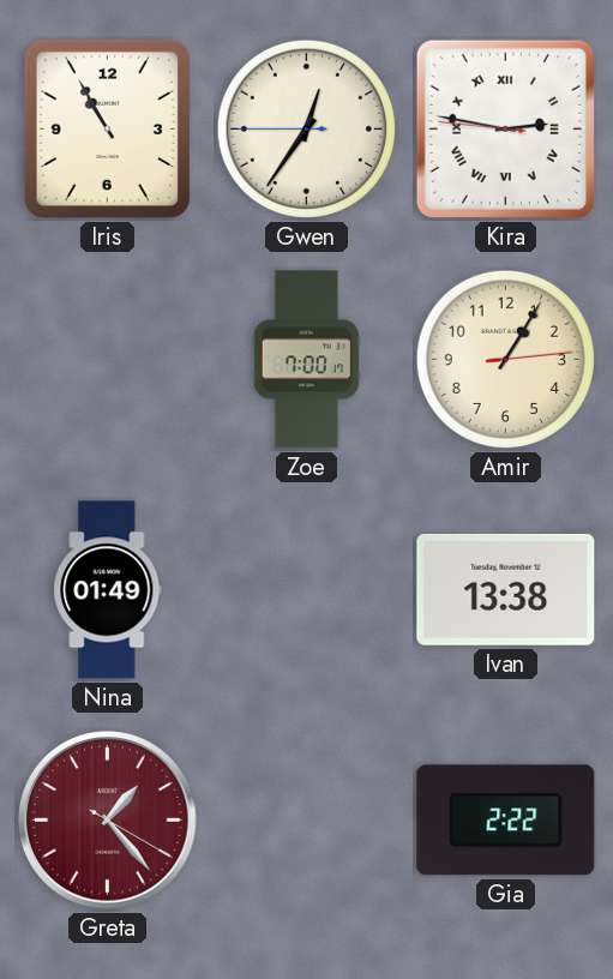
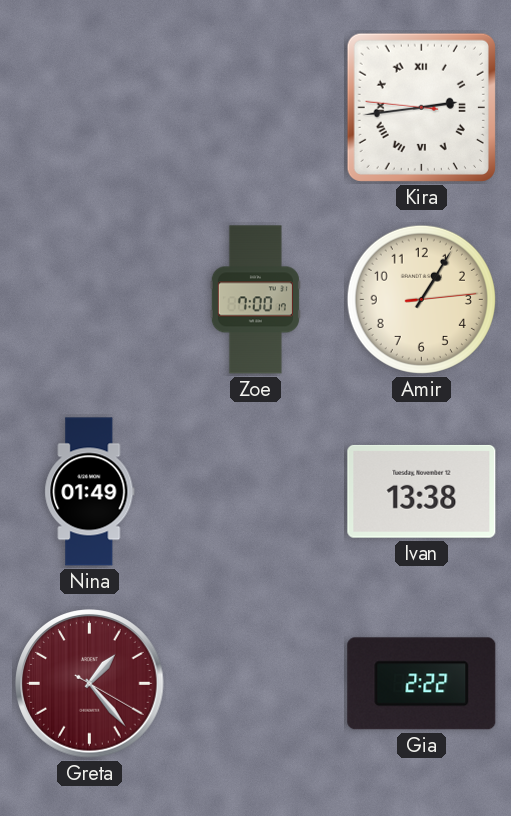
Iris: 10:55 -> none (107, 128)
Gwen: 12:35 -> none (306, 128)
Kira: 2:46 -> 2:43 (421, 107)
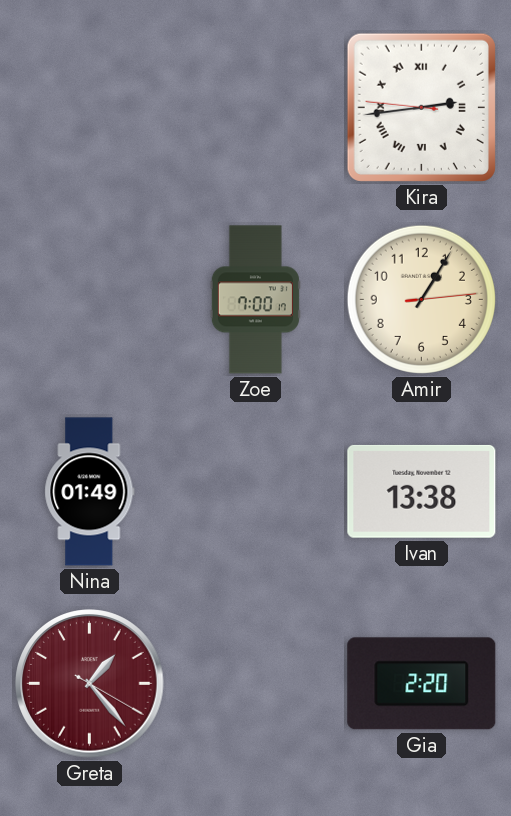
Gia: 2:22 -> 2:20 (422, 684)
